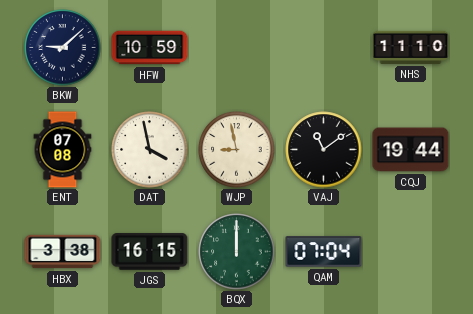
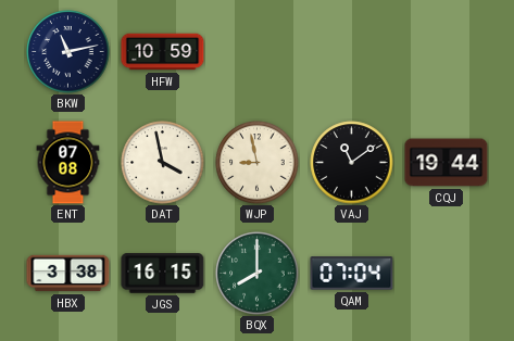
BKW: 9:08 -> 11:13 (68, 52)
NHS: 11:10 -> none (411, 47)
BQX: 12:00 -> 8:00 (258, 274)
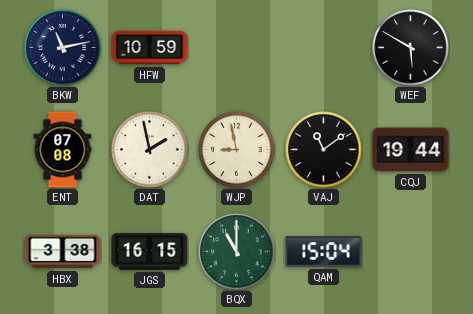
WEF: none -> 5:50 (411, 48)
DAT: 3:58 -> 1:58 (150, 150)
BQX: 8:00 -> 11:00 (237, 252)
QAM: 07:04 -> 15:04 (324, 252)
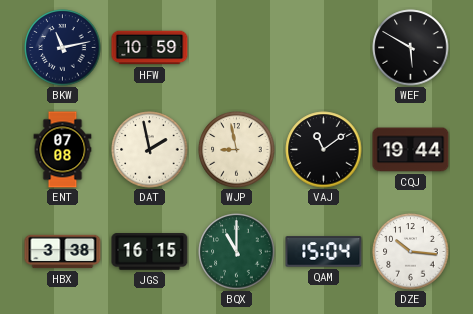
DZE: none -> 10:16 (411, 252)
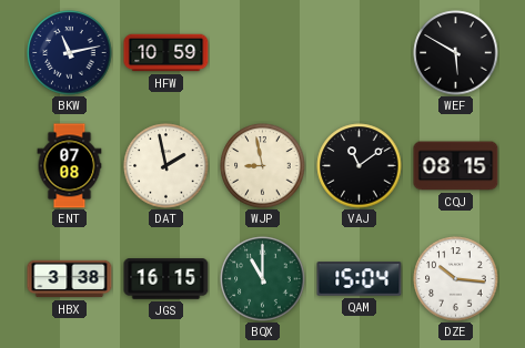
CQJ: 19:44 -> 08:15 (456, 166)
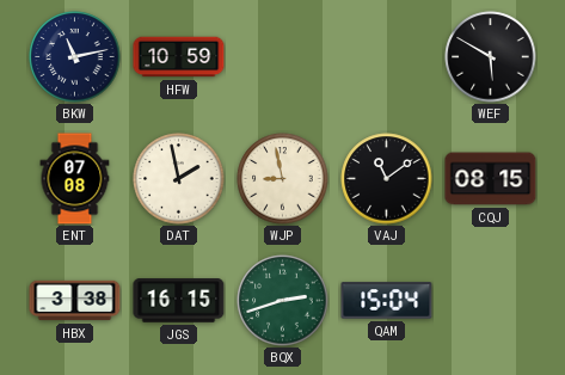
BQX: 11:00 -> 2:42 (283, 301)
DZE: 10:16 -> none (456, 279)
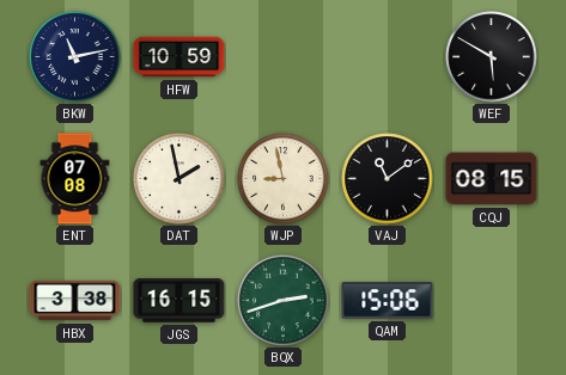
QAM: 15:04 -> 15:06 (388, 301)
